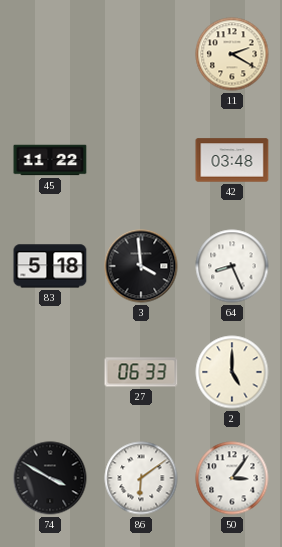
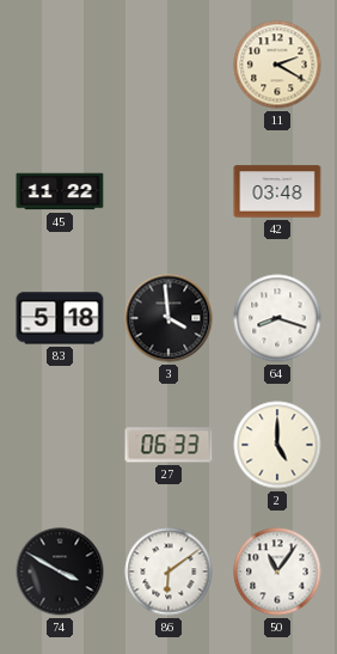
64: 8:26 -> 8:18 (277, 318)
50: 3:06 -> 11:06 (277, 572)
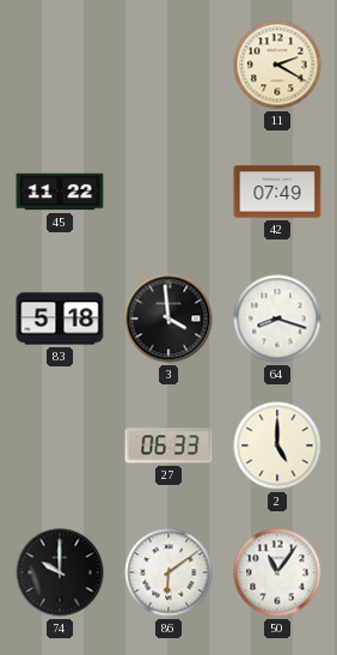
42: 03:48 -> 07:49 (277, 192)
74: 3:50 -> 10:00 (60, 572)
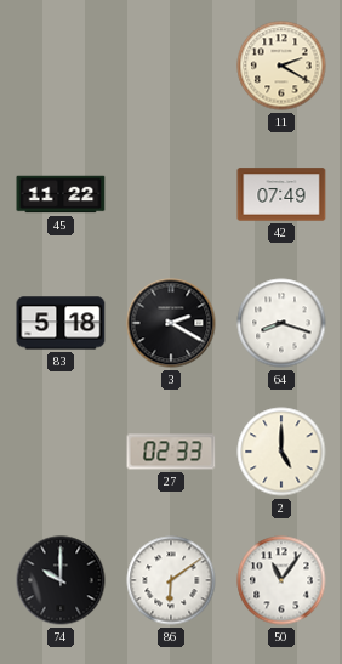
3: 3:59 -> 2:20 (171, 323)
27: 06:33 -> 02:33 (171, 452)
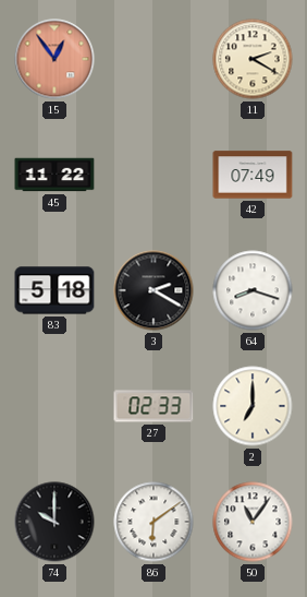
15: none -> 12:54 (54, 59)
2: 5:00 -> 7:00 (253, 406)
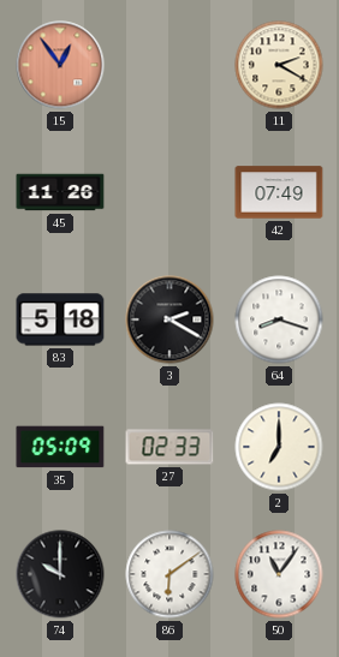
45: 11:22 -> 11:26 (60, 192)
35: none -> 05:09 (60, 447)
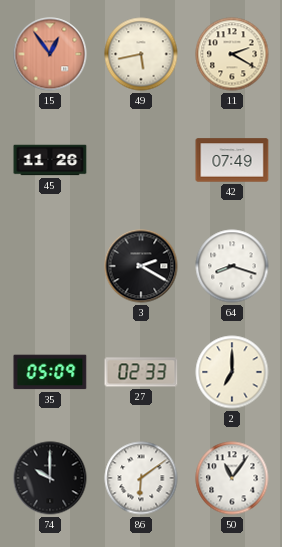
49: none -> 5:43 (141, 54)
83: 5:18 -> none (60, 319)
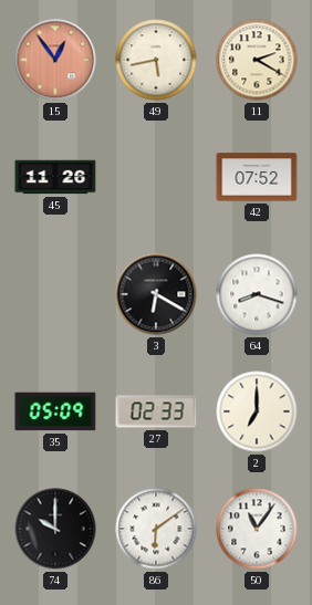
42: 07:49 -> 07:52 (257, 177)
3: 2:20 -> 6:20 (156, 294)
